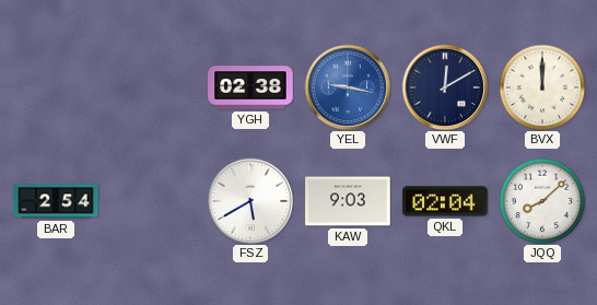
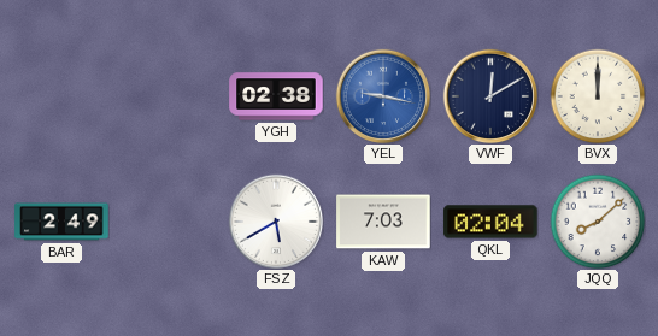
BAR: 2:54 -> 2:49 (61, 222)
KAW: 9:03 -> 7:03 (383, 222)
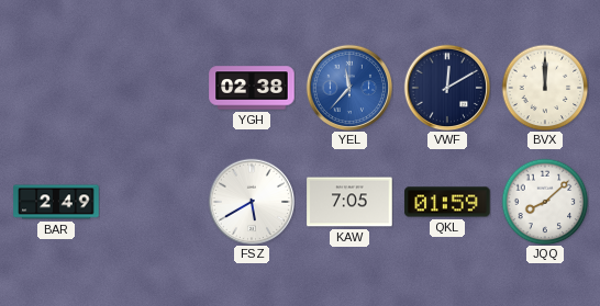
YEL: 9:17 -> 11:37 (349, 88)
KAW: 7:03 -> 7:05 (349, 202)
QKL: 02:04 -> 01:59 (447, 202)
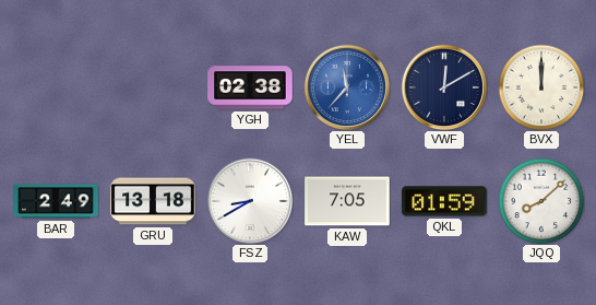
GRU: none -> 13:18 (153, 201)
FSZ: 5:40 -> 8:40 (250, 201)
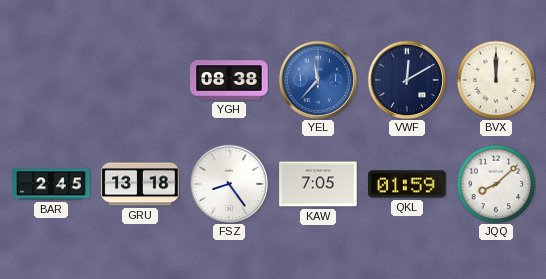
YGH: 02:38 -> 08:38 (229, 80)
BAR: 2:49 -> 2:45 (51, 184)
FSZ: 8:40 -> 8:24 (229, 184)
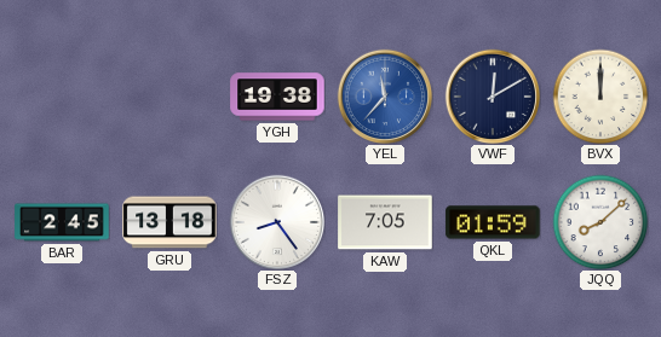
YGH: 08:38 -> 19:38 (277, 97)
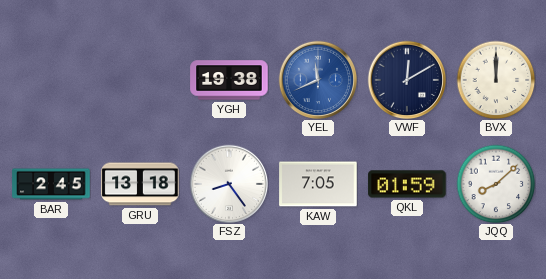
YEL: 11:37 -> 11:41 (318, 80)
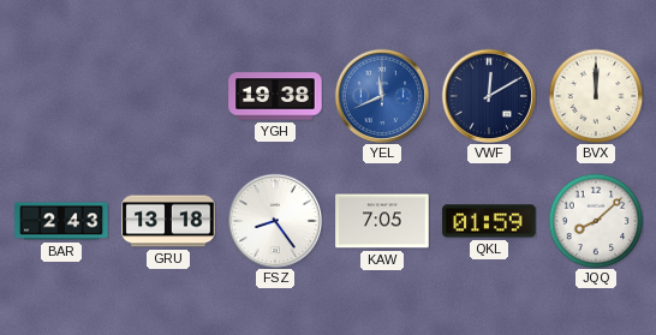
BAR: 2:45 -> 2:43 (61, 221)
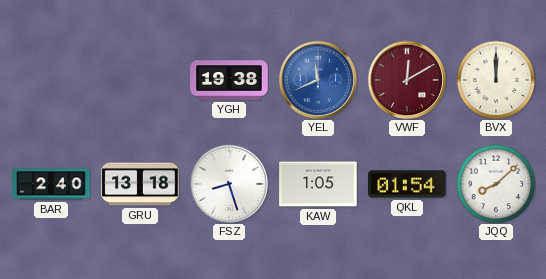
VWF dial: navy -> burgundy (407, 80)
BAR: 2:43 -> 2:40 (51, 184)
FSZ: 8:24 -> 8:27 (229, 184)
KAW: 7:05 -> 1:05 (318, 184)
QKL: 01:59 -> 01:54 (407, 184)
